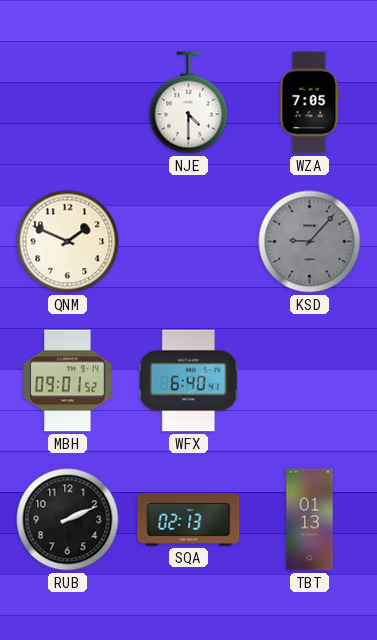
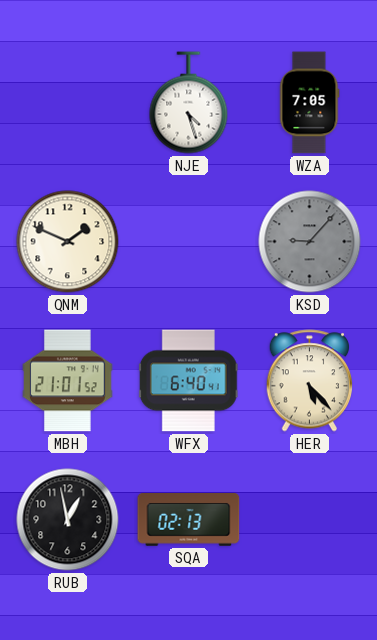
NJE: 4:30 -> 4:27 (189, 103)
MBH: 09:01 -> 21:01 (68, 381)
HER: none -> 5:23 (309, 381)
RUB: 2:11 -> 12:58 (68, 520)
TBT: 01:13 -> none (310, 520)
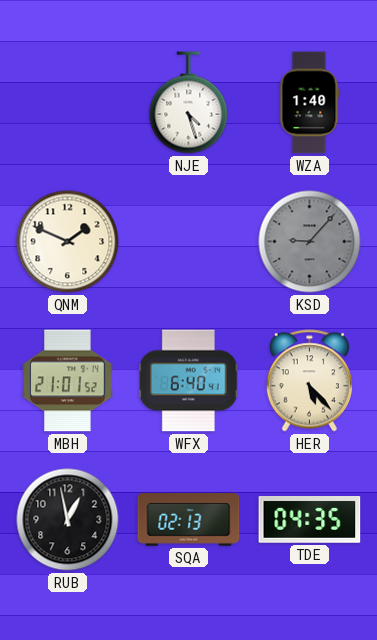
WZA: 7:05 -> 1:40 (310, 103)
TDE: none -> 04:35 (310, 520)
